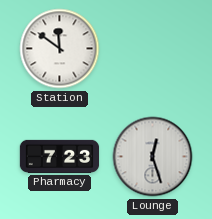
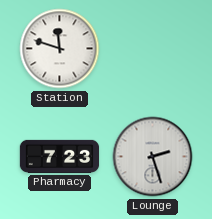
Station: 11:51 -> 11:48 (60, 49)
Lounge: 12:27 -> 2:27 (153, 157)
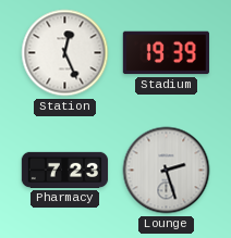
Station: 11:48 -> 12:26 (65, 53)
Stadium: none -> 19:39 (166, 53)
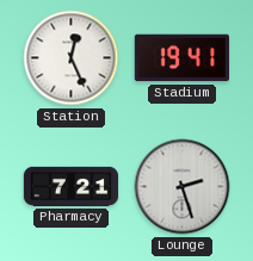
Stadium: 19:39 -> 19:41 (181, 58)
Pharmacy: 7:23 -> 7:21 (72, 186)
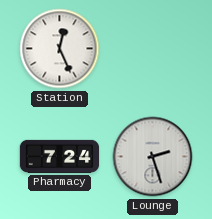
Stadium: 19:41 -> none (181, 58)
Pharmacy: 7:21 -> 7:24 (60, 156)
